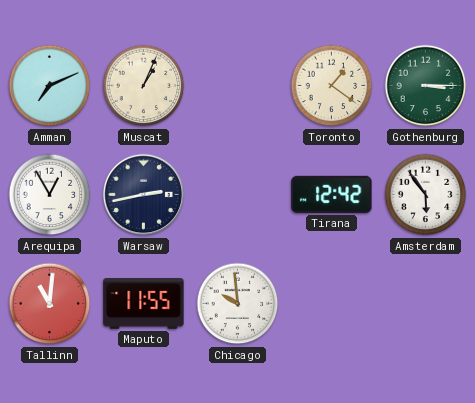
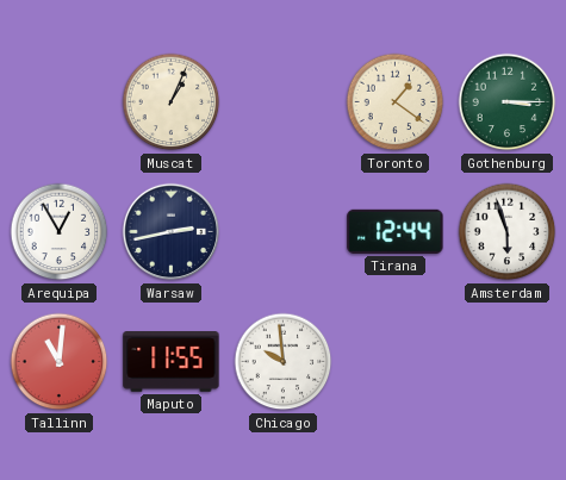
Amman: 7:11 -> none (50, 86)
Tirana: 12:42 -> 12:44 (396, 231)
Amsterdam: 5:54 -> 5:57 (508, 232)
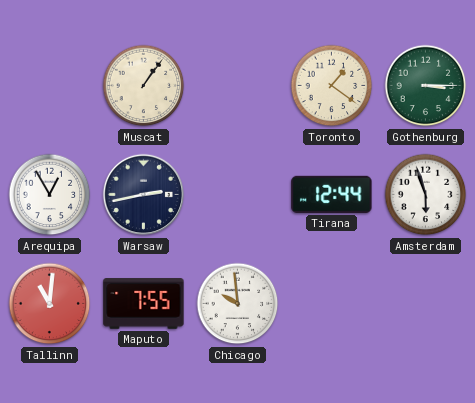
Muscat: 1:04 -> 1:06 (144, 86)
Maputo: 11:55 -> 7:55 (144, 304)
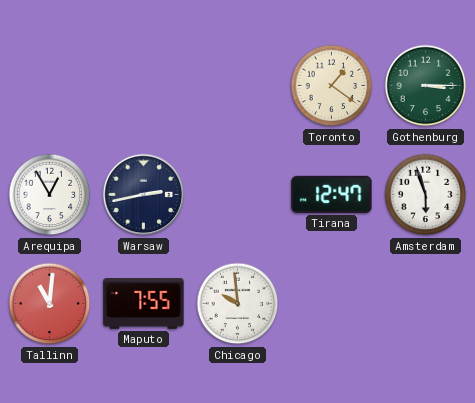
Muscat: 1:06 -> none (144, 86)
Tirana: 12:44 -> 12:47 (332, 194)
